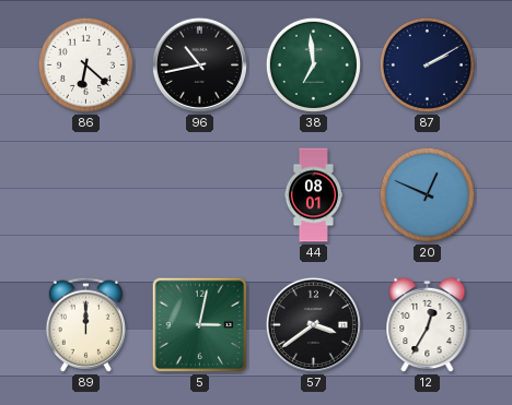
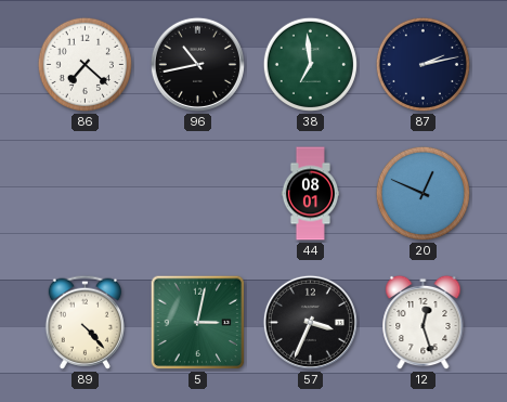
86: 6:22 -> 7:22 (84, 64)
87: 2:10 -> 2:13 (422, 64)
89: 12:00 -> 4:23 (84, 322)
57: 3:39 -> 3:34 (310, 322)
12: 12:35 -> 12:27 (424, 323)
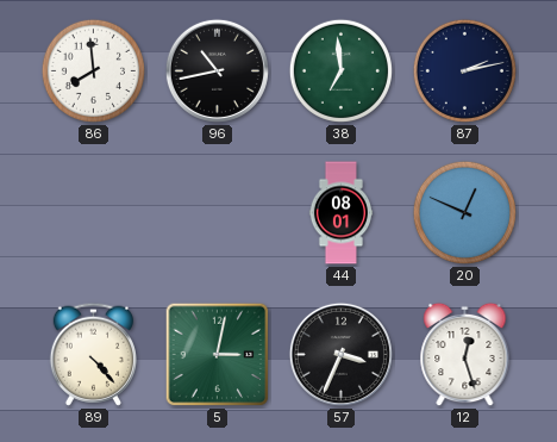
86: 7:22 -> 7:59 (93, 70)
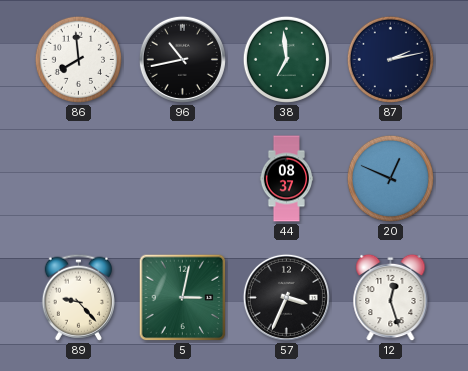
44: 08:01 -> 08:37 (286, 179)
89: 4:23 -> 9:23 (78, 297)
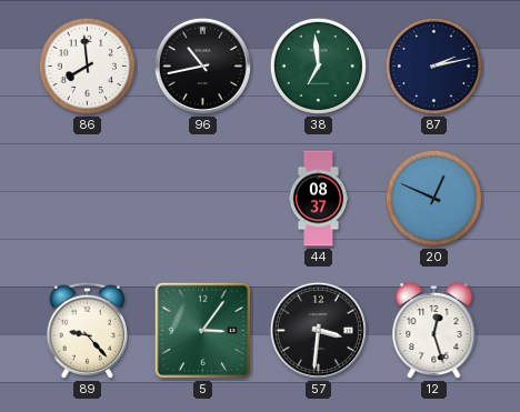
5: 3:02 -> 3:06 (203, 331)
57: 3:34 -> 3:31 (318, 330)
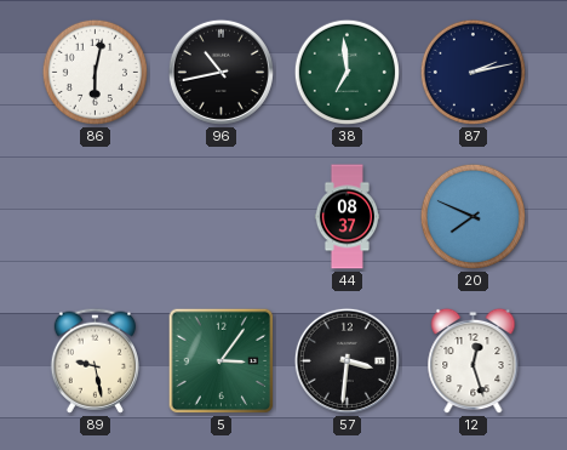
86: 7:59 -> 6:02 (94, 72)
20: 12:49 -> 7:49 (472, 216)
89: 9:23 -> 9:28 (94, 360)
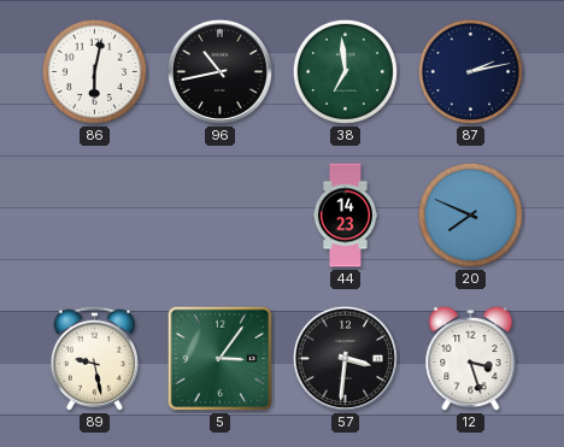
44: 08:37 -> 14:23 (345, 216)
12: 12:27 -> 3:27 (471, 359)
